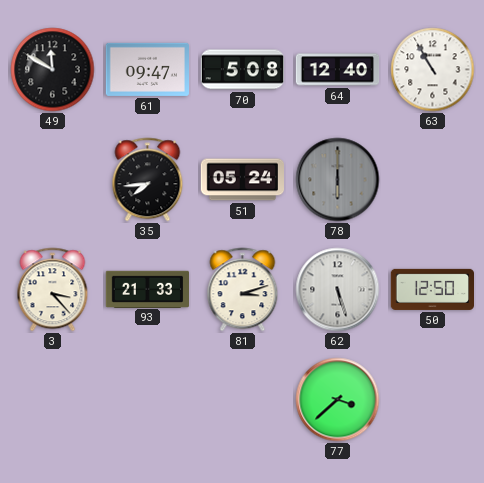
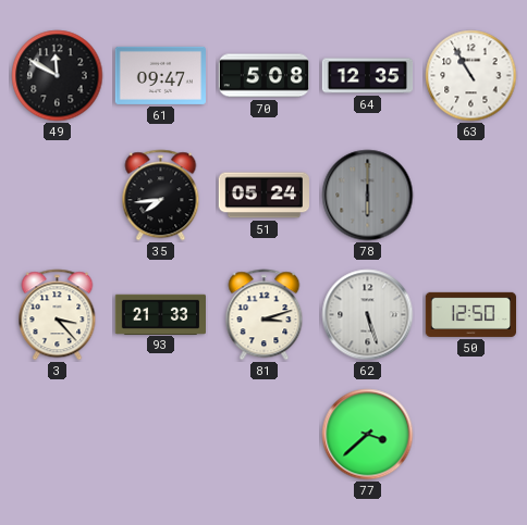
64: 12:40 -> 12:35 (368, 76)
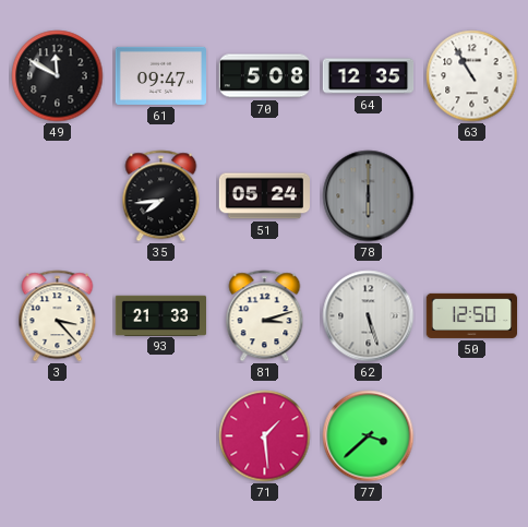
71: none -> 1:29 (265, 436)
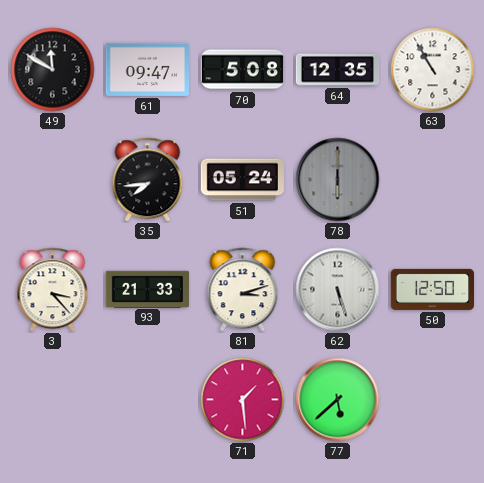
77: 3:38 -> 5:38 (338, 400)
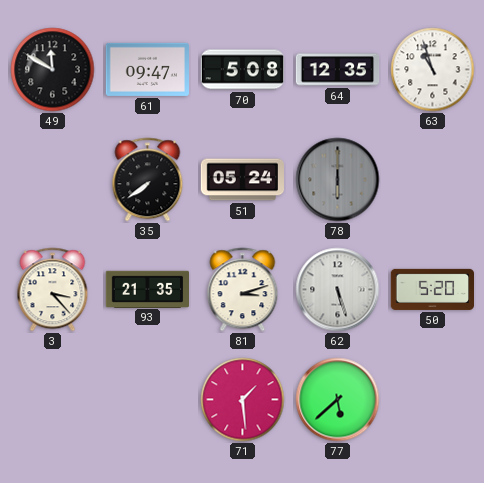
63: 10:55 -> 10:57 (433, 70)
35: 7:44 -> 7:39 (148, 180)
93: 21:33 -> 21:35 (147, 289)
50: 12:50 -> 5:20 (432, 289)
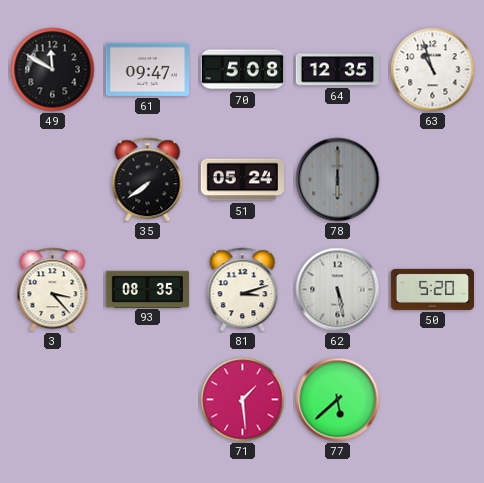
93: 21:35 -> 08:35 (147, 289)
62: 5:27 -> 5:28 (338, 290)
